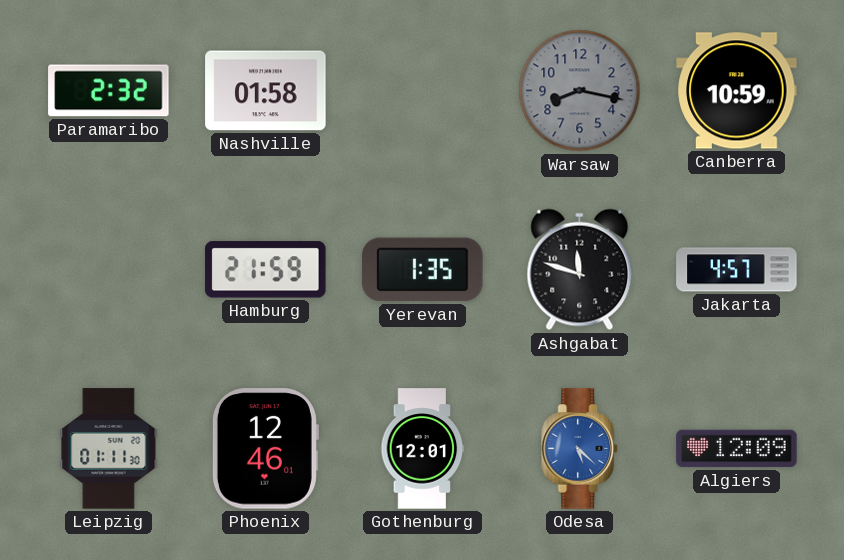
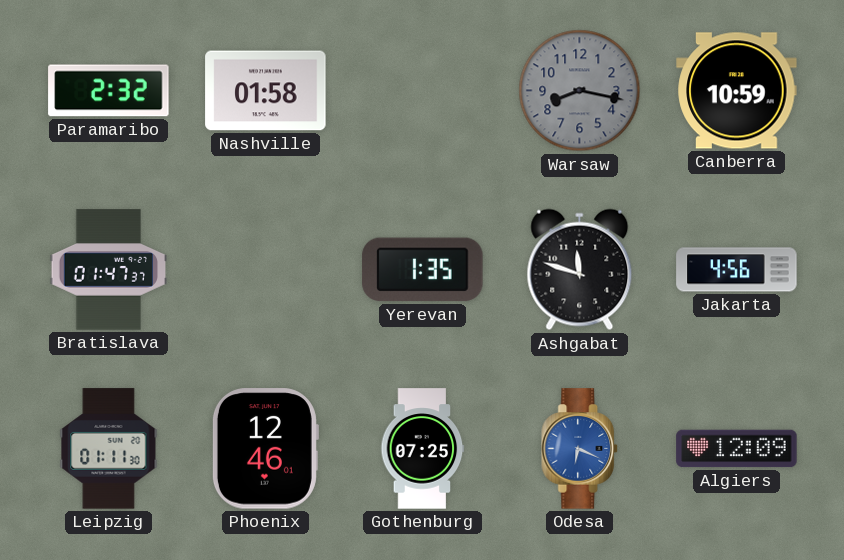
Bratislava: none -> 01:47 (109, 270)
Hamburg: 21:59 -> none (266, 270)
Jakarta: 4:57 -> 4:56 (737, 270)
Gothenburg: 12:01 -> 07:25 (423, 449)
Odesa: 5:22 -> 6:19 (580, 449)
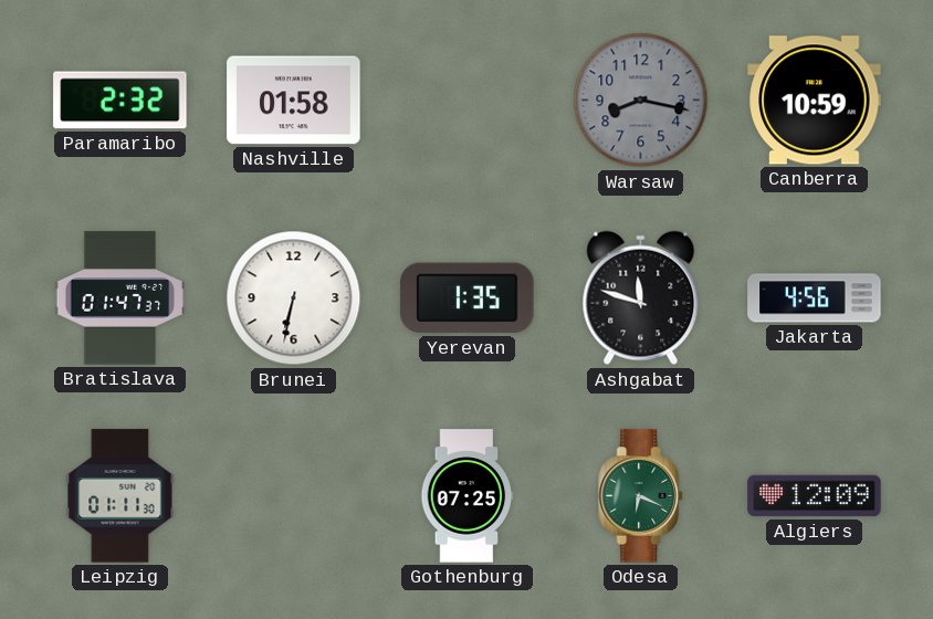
Brunei: none -> 6:32 (294, 298)
Phoenix: 12:46 -> none (265, 449)
Odesa dial: blue -> green (641, 496)
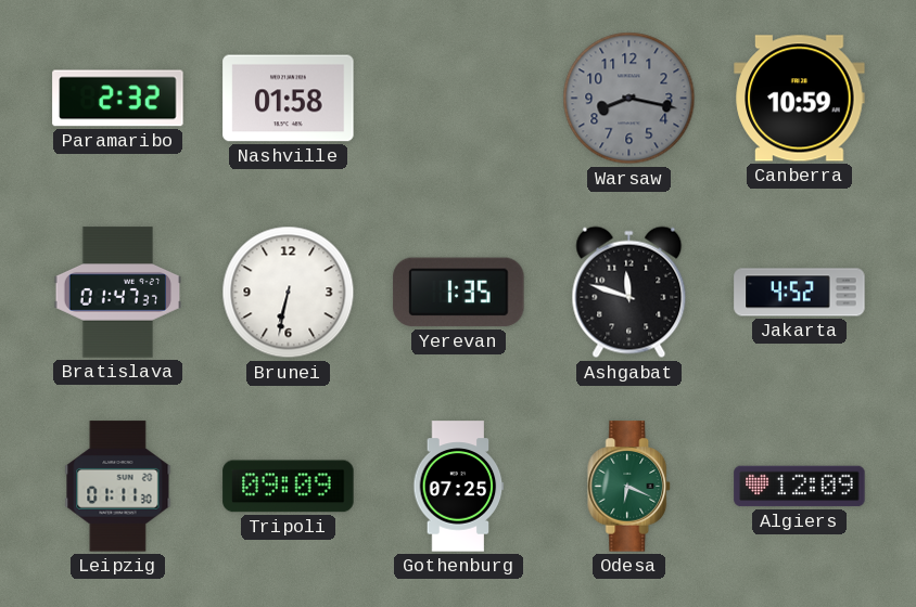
Jakarta: 4:56 -> 4:52 (800, 293)
Tripoli: none -> 09:09 (289, 487)
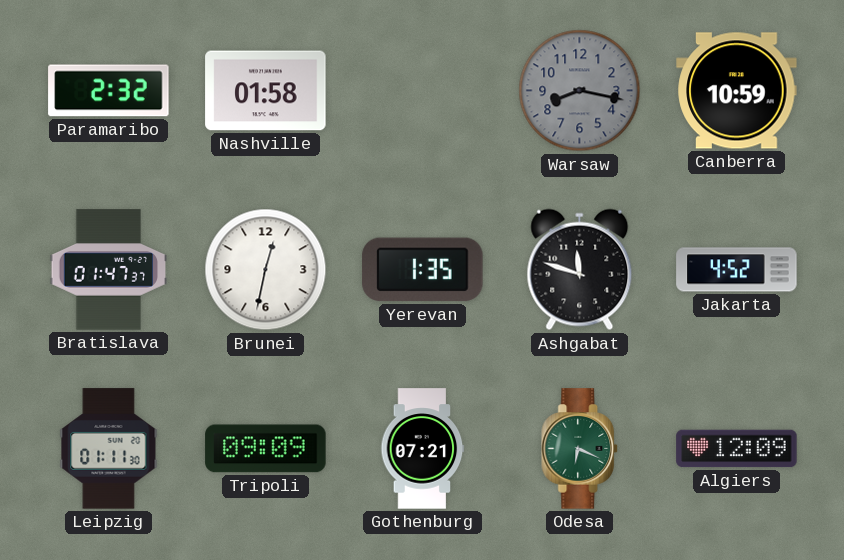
Brunei: 6:32 -> 12:32 (266, 270)
Gothenburg: 07:25 -> 07:21 (423, 449)
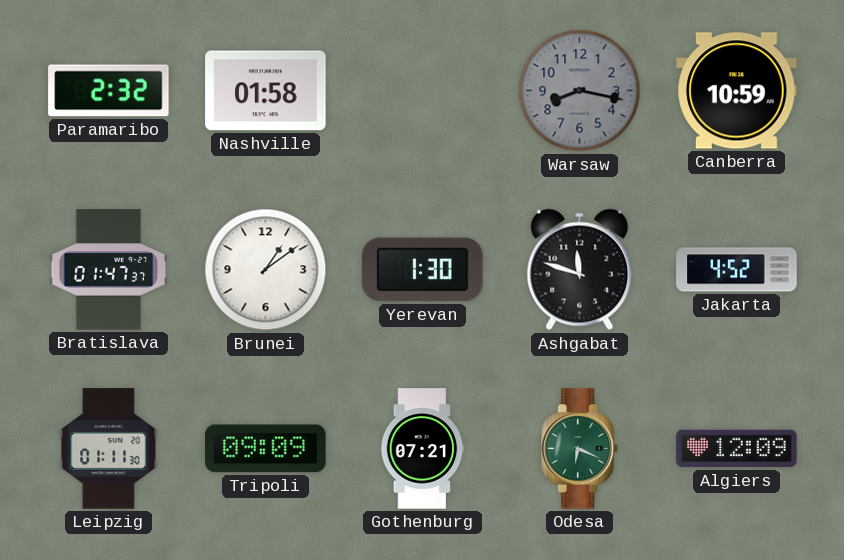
Brunei: 12:32 -> 1:09 (266, 270)
Yerevan: 1:35 -> 1:30 (423, 270)
